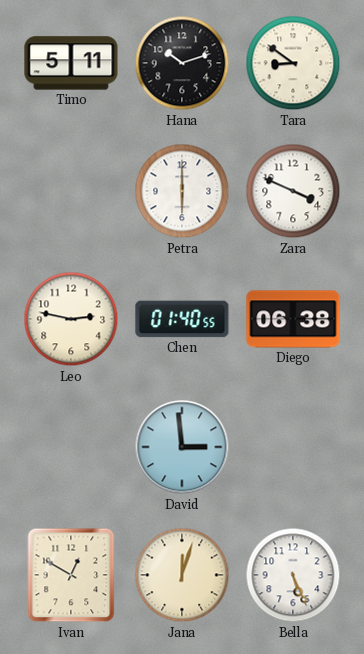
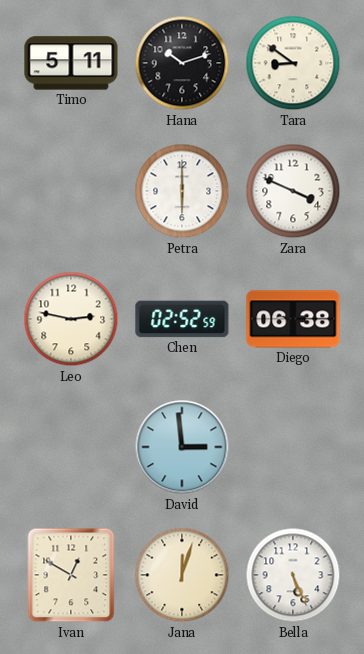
Chen: 01:40 -> 02:52 (182, 319)
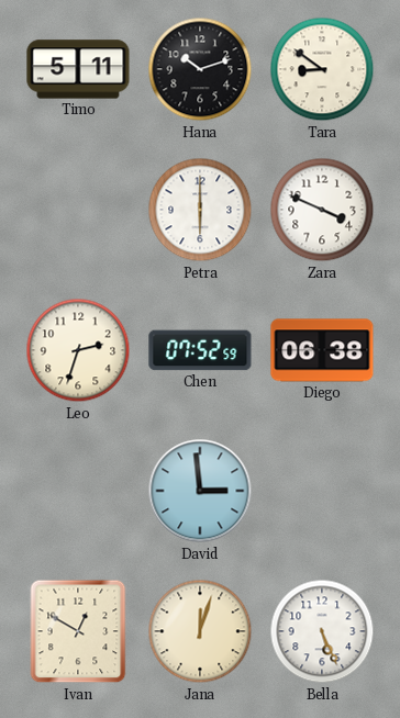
Leo: 2:47 -> 2:33 (78, 350)
Chen: 02:52 -> 07:52 (200, 350)
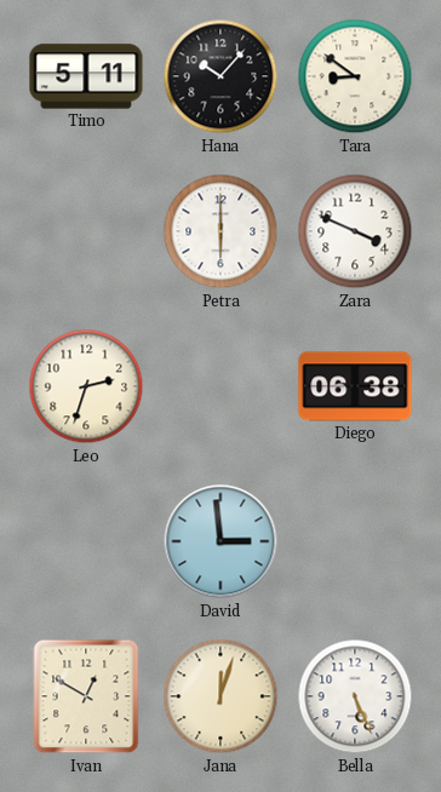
Hana: 10:12 -> 10:07 (220, 76)
Chen: 07:52 -> none (200, 350)
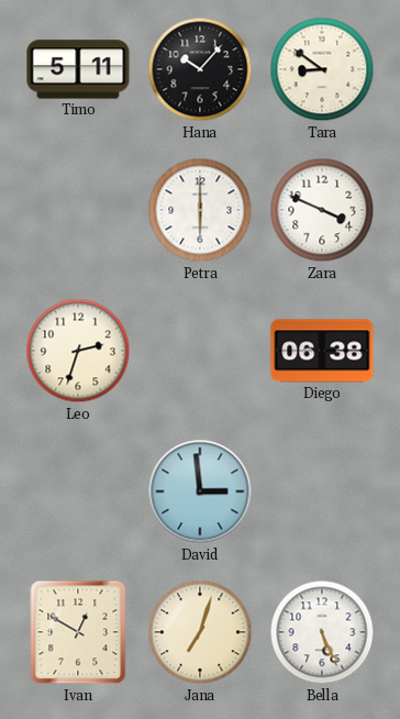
Jana: 12:03 -> 7:03 (200, 632)
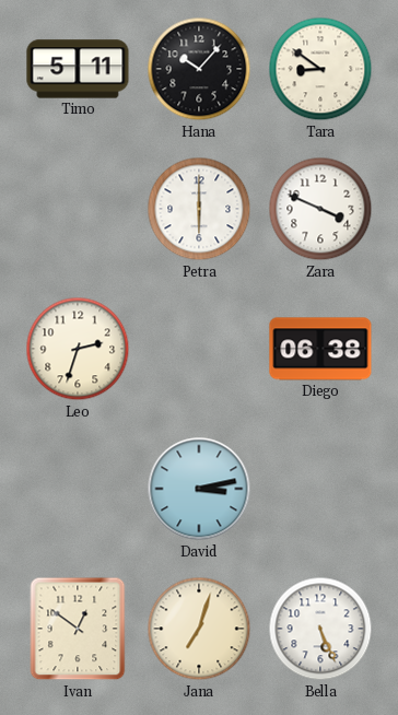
David: 2:59 -> 3:13 (199, 489)
Ivan: 12:50 -> 12:51 (78, 629)
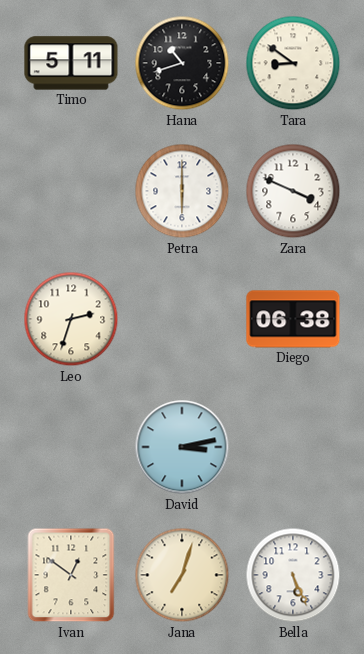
Hana: 10:07 -> 10:42 (182, 63)
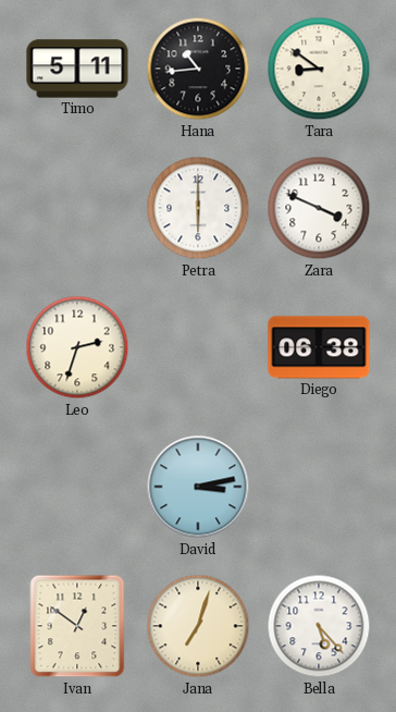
Hana: 10:42 -> 10:44 (198, 69)
Bella: 5:26 -> 5:23 (319, 626)
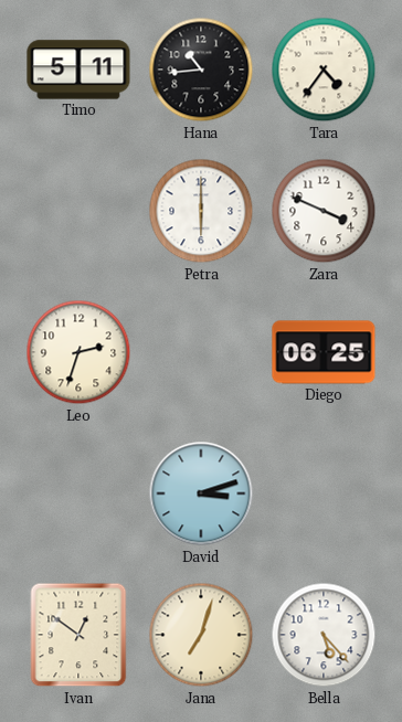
Tara: 8:51 -> 4:36 (324, 70)
Diego: 06:38 -> 06:25 (324, 352)
David: 3:13 -> 3:12 (201, 493)
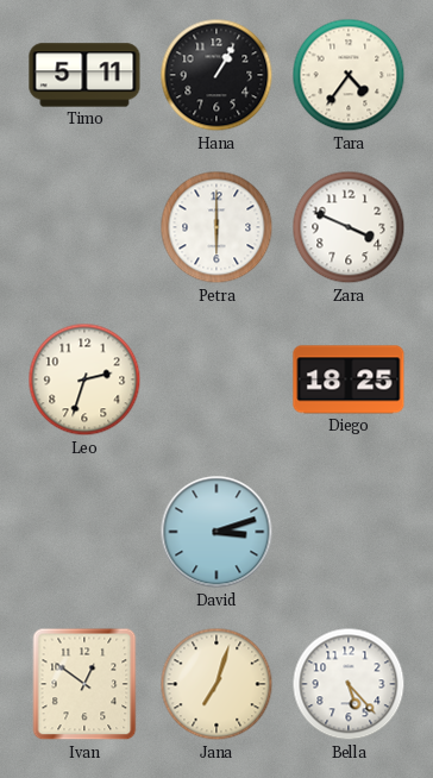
Hana: 10:44 -> 1:05 (216, 75)
Diego: 06:25 -> 18:25 (349, 379)
